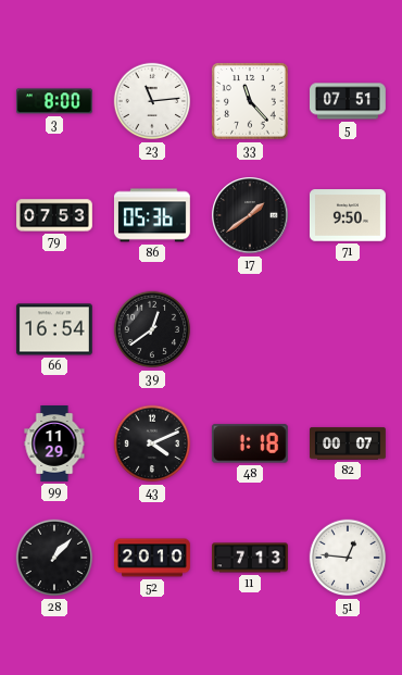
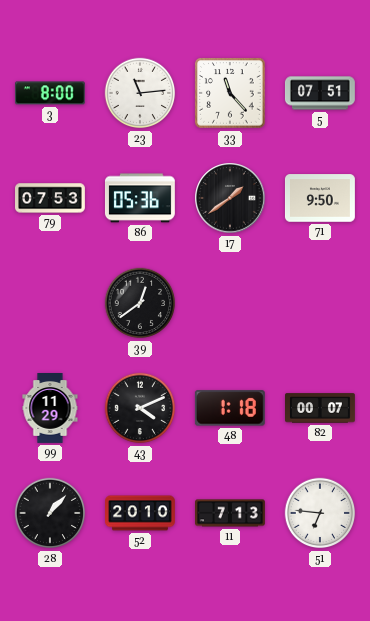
66: 16:54 -> none (54, 329)
51: 12:46 -> 6:46 (320, 513)
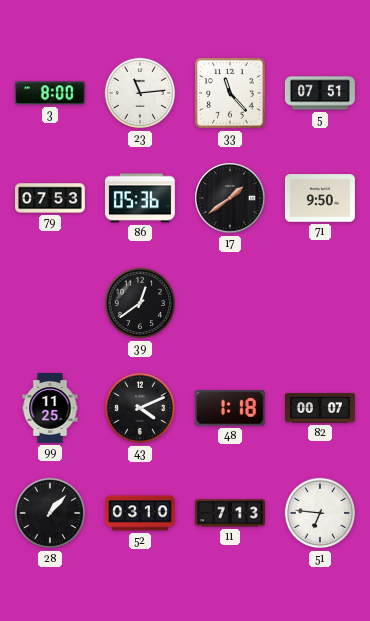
99: 11:29 -> 11:25 (50, 409)
52: 20:10 -> 03:10 (141, 513)
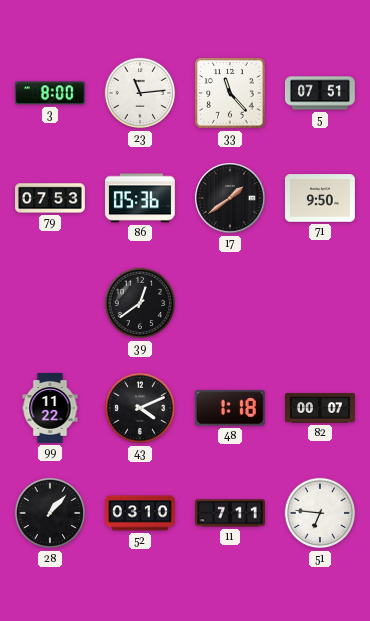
99: 11:25 -> 11:22 (50, 409)
11: 7:13 -> 7:11 (231, 513)
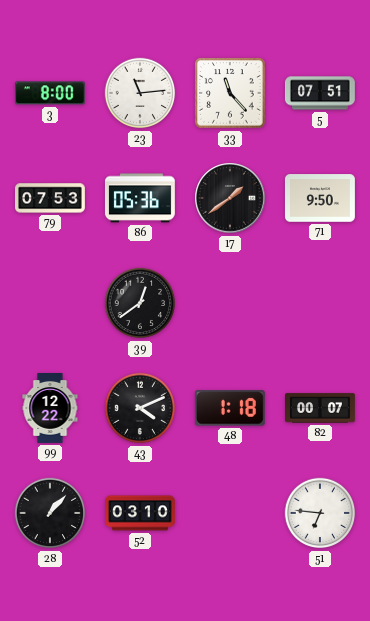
99: 11:22 -> 12:22 (50, 409)
11: 7:11 -> none (231, 513)
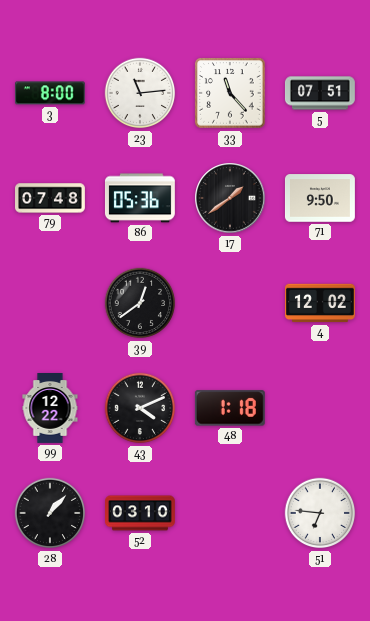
79: 07:53 -> 07:48 (51, 198)
4: none -> 12:02 (321, 303)
82: 00:07 -> none (321, 408)
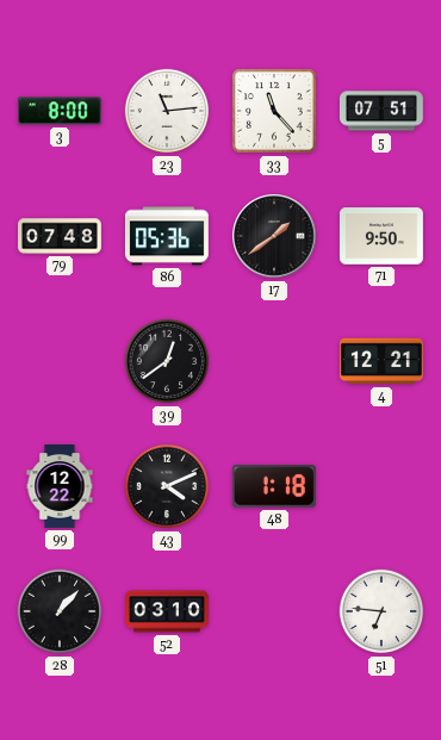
4: 12:02 -> 12:21 (383, 361)
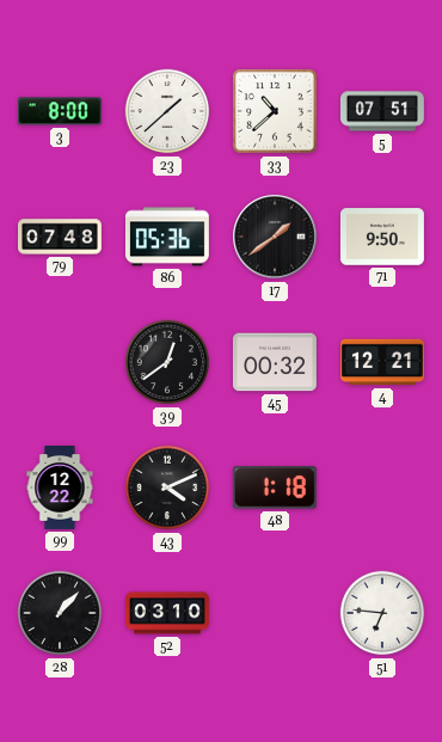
23: 11:14 -> 1:38 (167, 111)
33: 11:23 -> 10:38 (275, 111)
45: none -> 00:32 (275, 362)
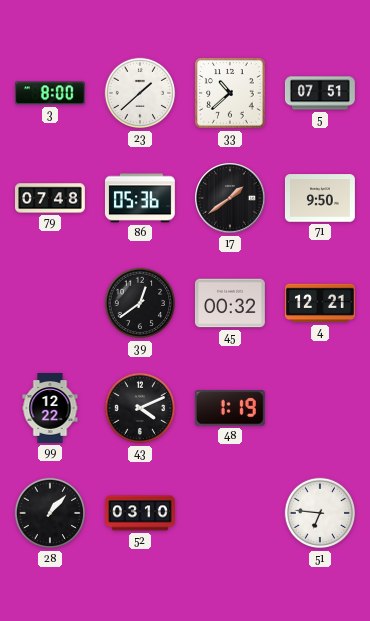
48: 1:18 -> 1:19 (230, 408)
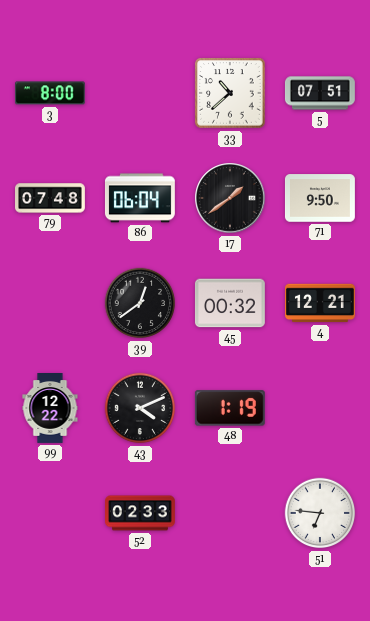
23: 1:38 -> none (140, 93)
86: 05:36 -> 06:04 (140, 198)
28: 1:07 -> none (50, 513)
52: 03:10 -> 02:33 (141, 513)
